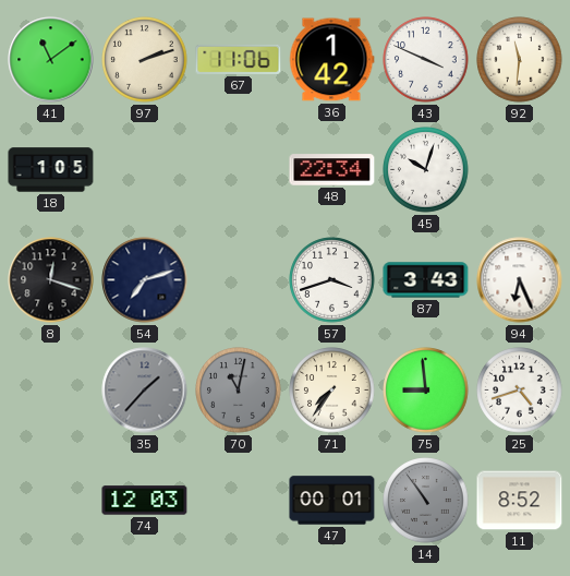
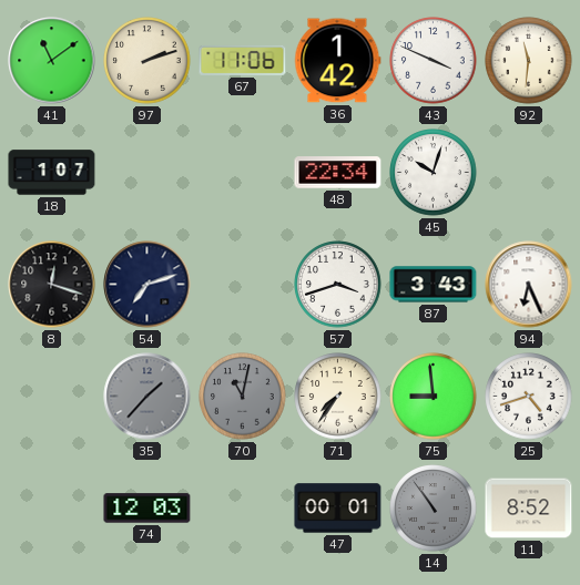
18: 1:05 -> 1:07 (52, 173)
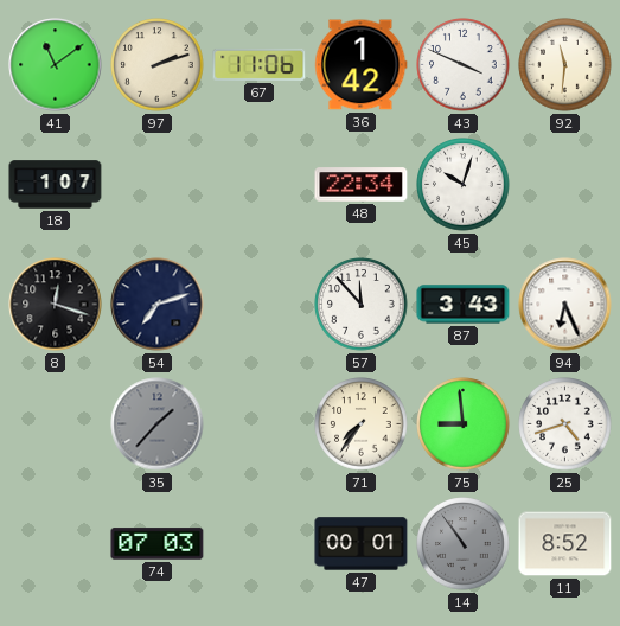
57: 3:42 -> 11:53 (362, 305)
70: 11:02 -> none (243, 397)
74: 12:03 -> 07:03 (158, 544)
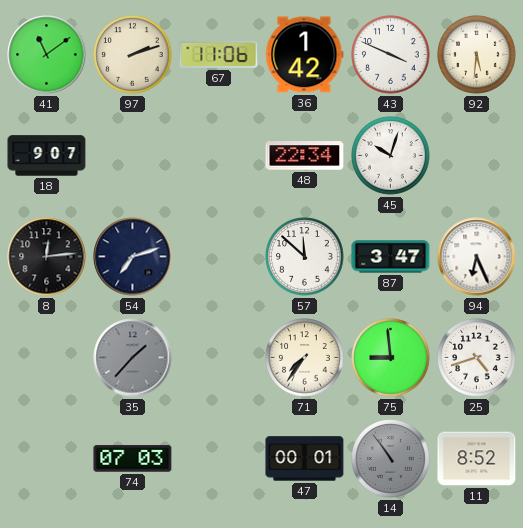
92: 11:31 -> 5:31 (477, 55)
18: 1:07 -> 9:07 (47, 156)
8: 12:18 -> 12:14 (47, 257)
57: 11:53 -> 11:52 (305, 257)
87: 3:43 -> 3:47 (391, 257)
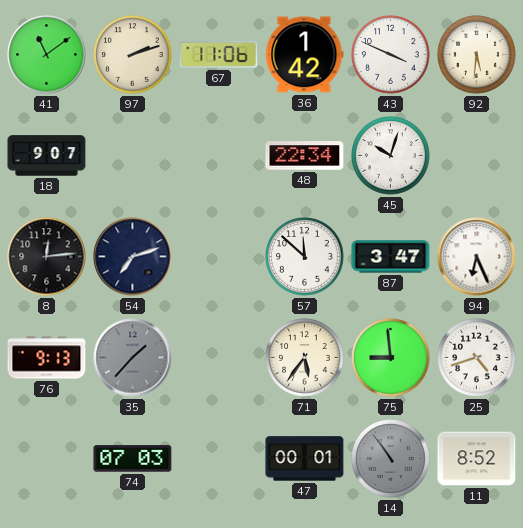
76: none -> 9:13 (47, 358)
71: 7:36 -> 5:36 (305, 358)
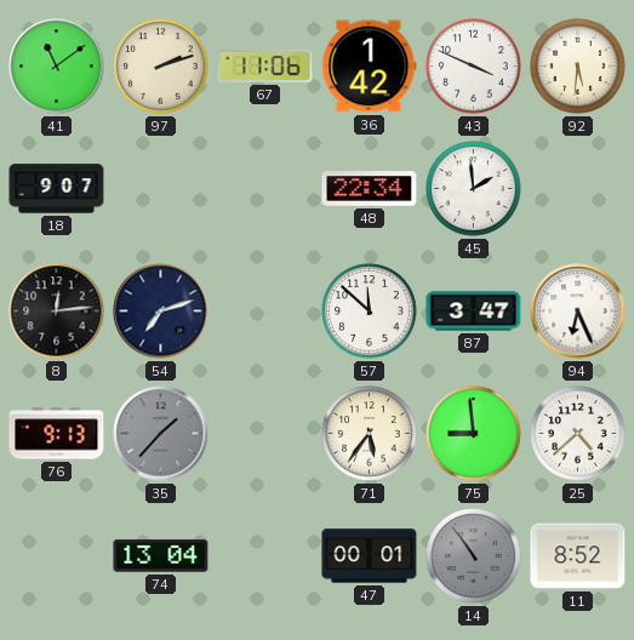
45: 10:03 -> 1:59 (474, 189)
25: 4:42 -> 4:38 (578, 434)
74: 07:03 -> 13:04 (161, 556)
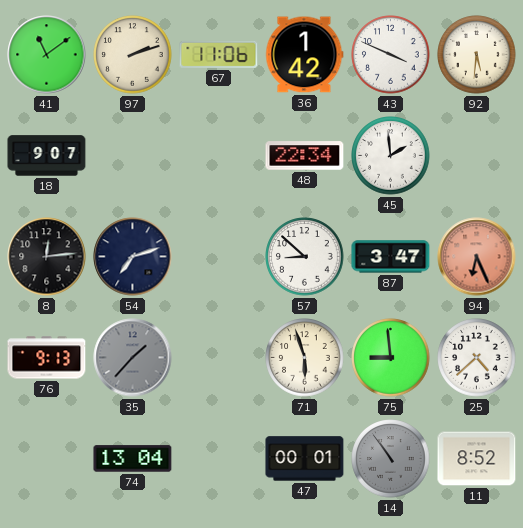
57: 11:52 -> 8:52 (305, 257)
94 dial: white -> salmon (477, 257)
71: 5:36 -> 5:57 (305, 358)
